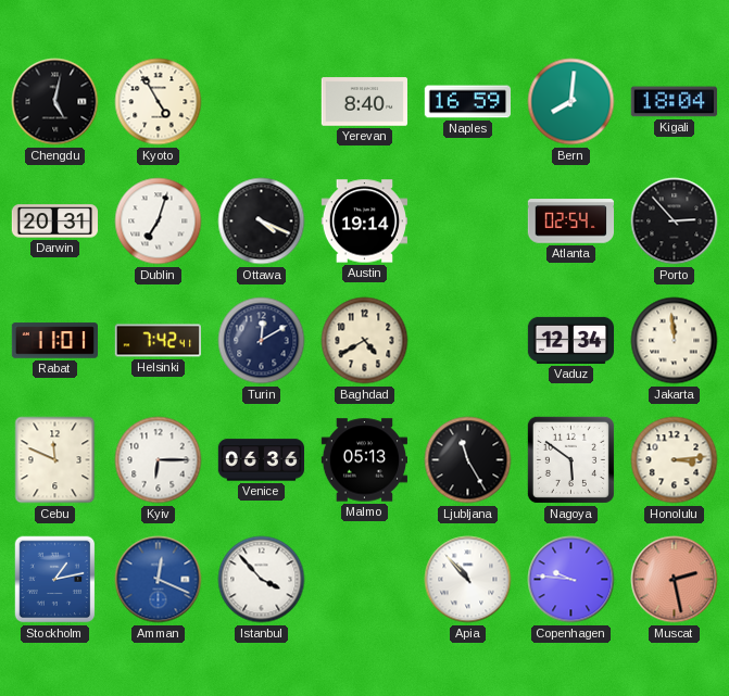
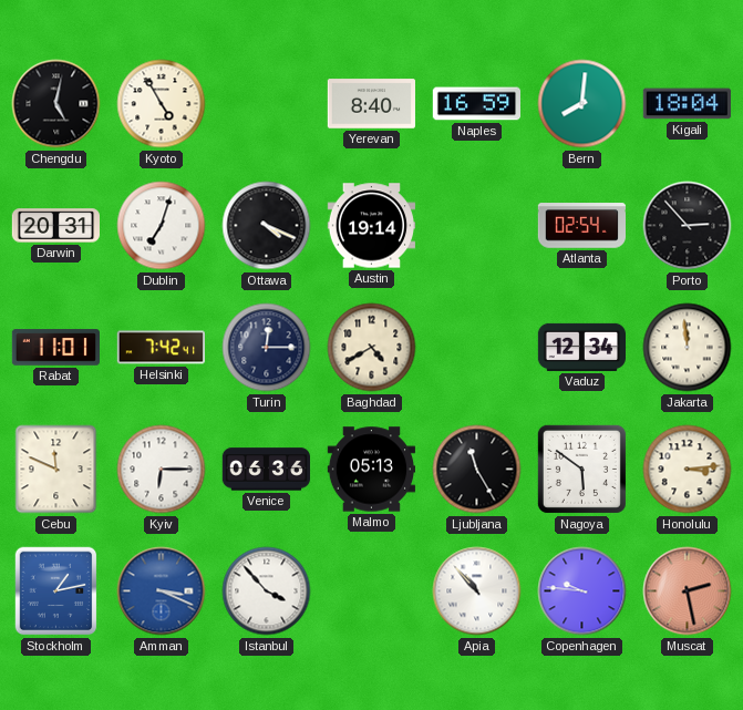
Turin: 12:10 -> 12:15 (267, 348)
Amman: 12:19 -> 3:19 (162, 591)
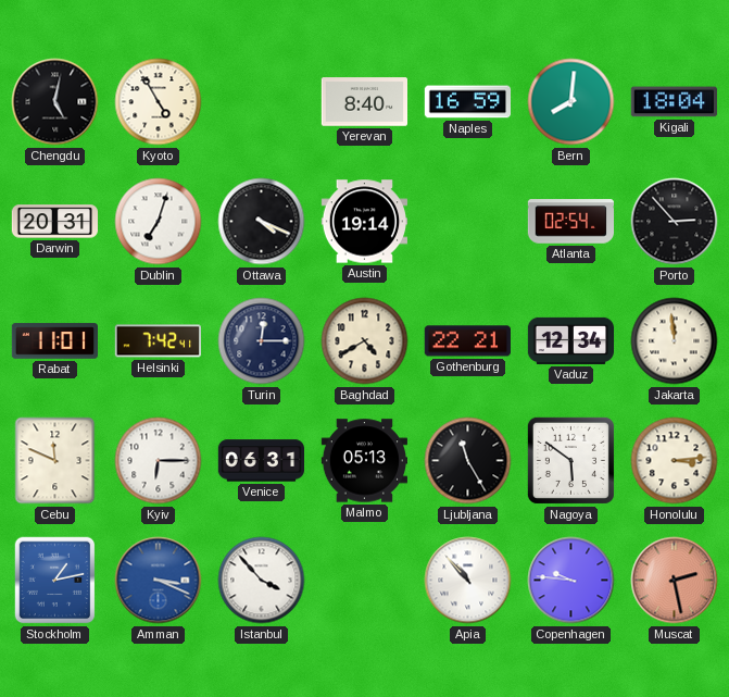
Gothenburg: none -> 22:21 (467, 341)
Venice: 06:36 -> 06:31 (261, 461)
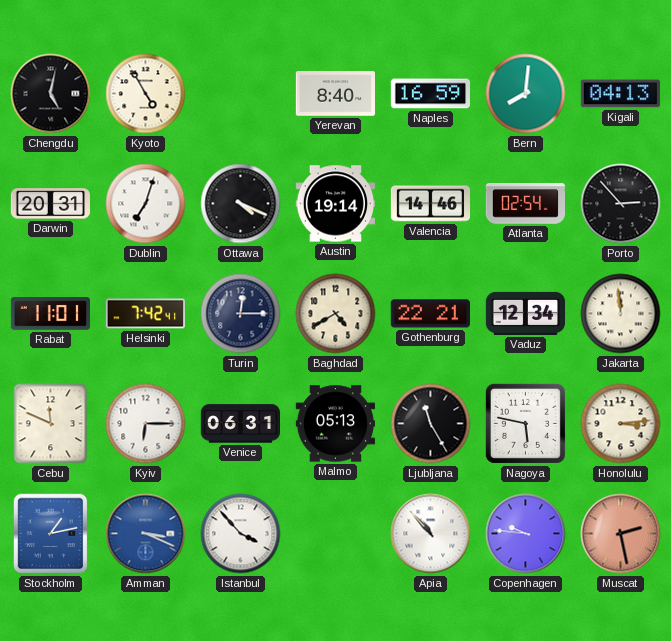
Kigali: 18:04 -> 04:13 (620, 94)
Valencia: none -> 14:46 (431, 204)
Nagoya: 5:51 -> 5:47 (525, 423)
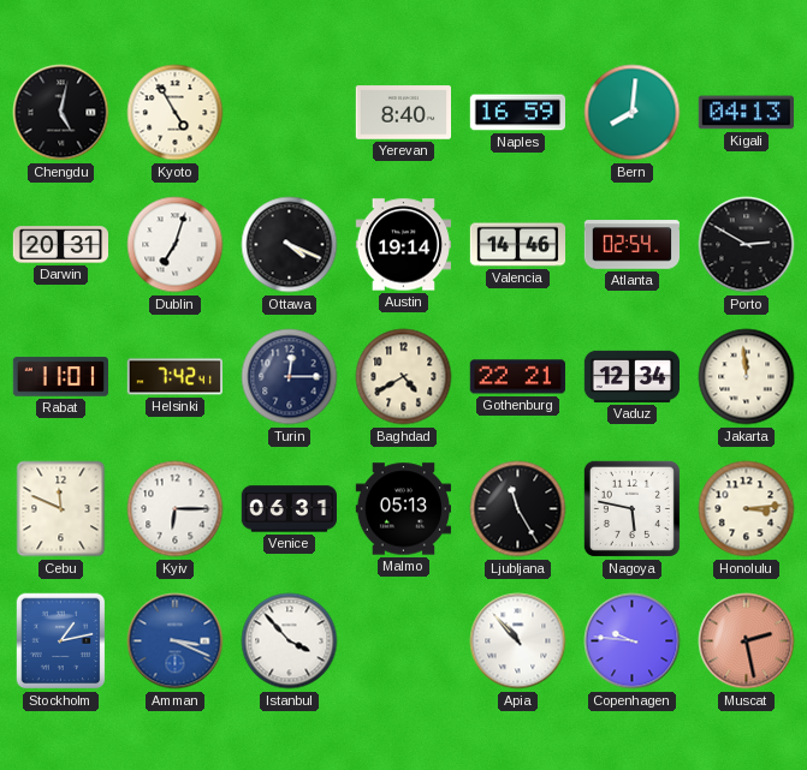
Porto: 2:53 -> 2:50 (747, 245)
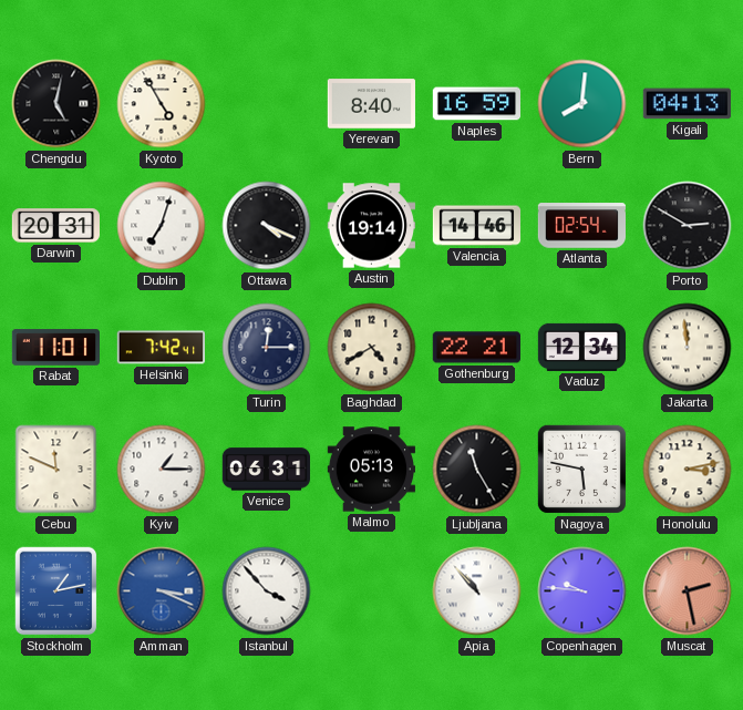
Kyiv: 6:15 -> 1:15 (162, 470)
Honolulu: 3:14 -> 3:13 (688, 470)
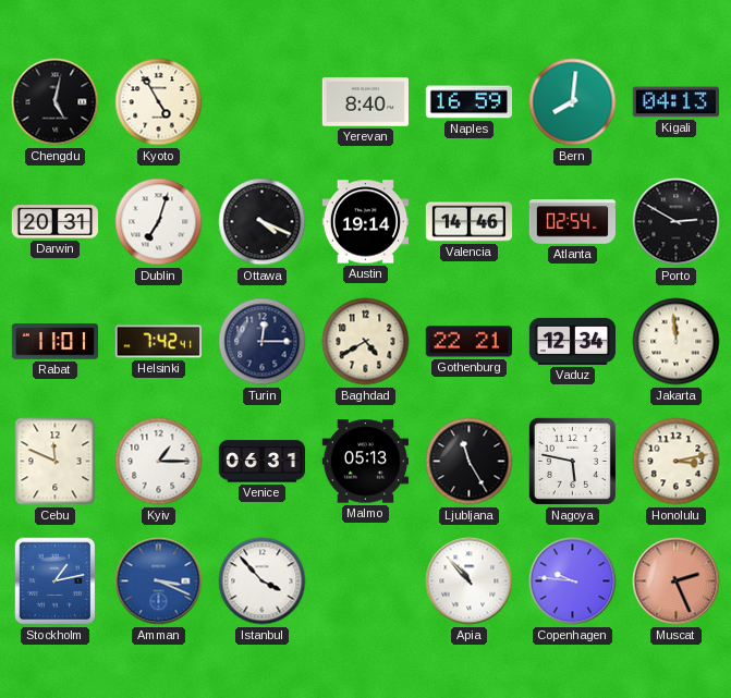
Muscat: 2:28 -> 2:26 (677, 581)
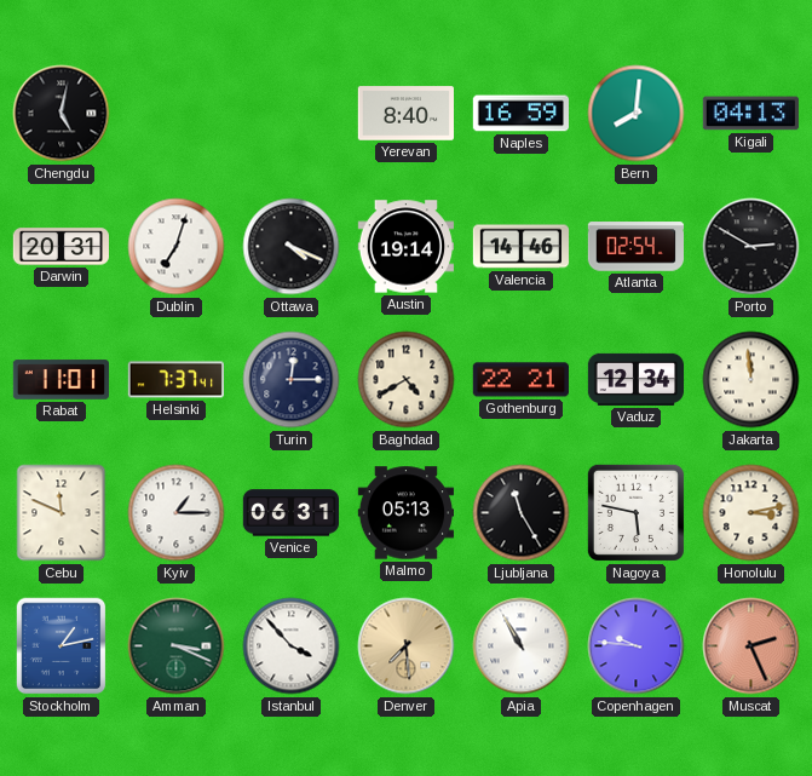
Kyoto: 4:55 -> none (159, 102)
Helsinki: 7:42 -> 7:37 (175, 380)
Amman dial: blue -> green (177, 646)
Denver: none -> 7:29 (407, 646)
Apia: 10:53 -> 10:55 (522, 646)
